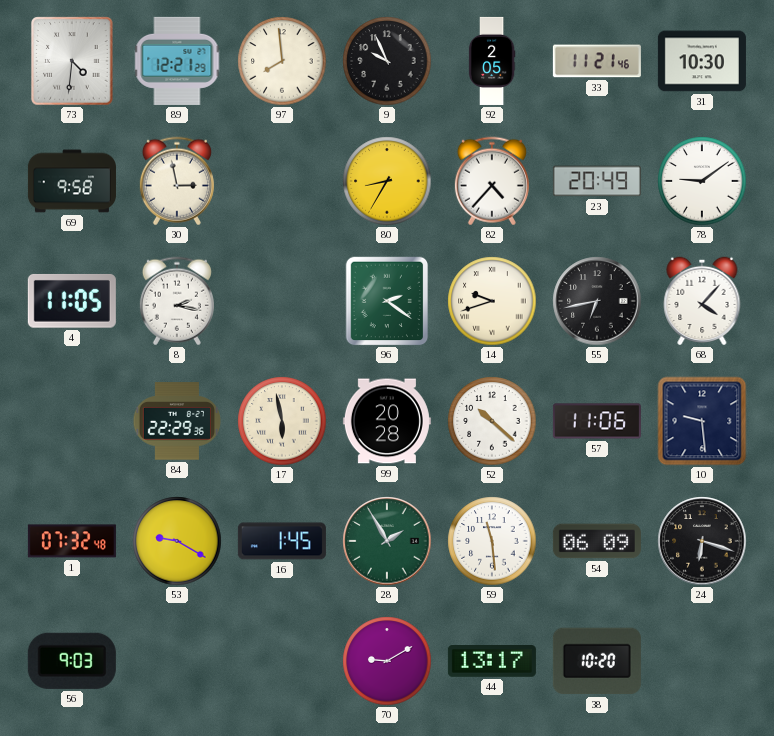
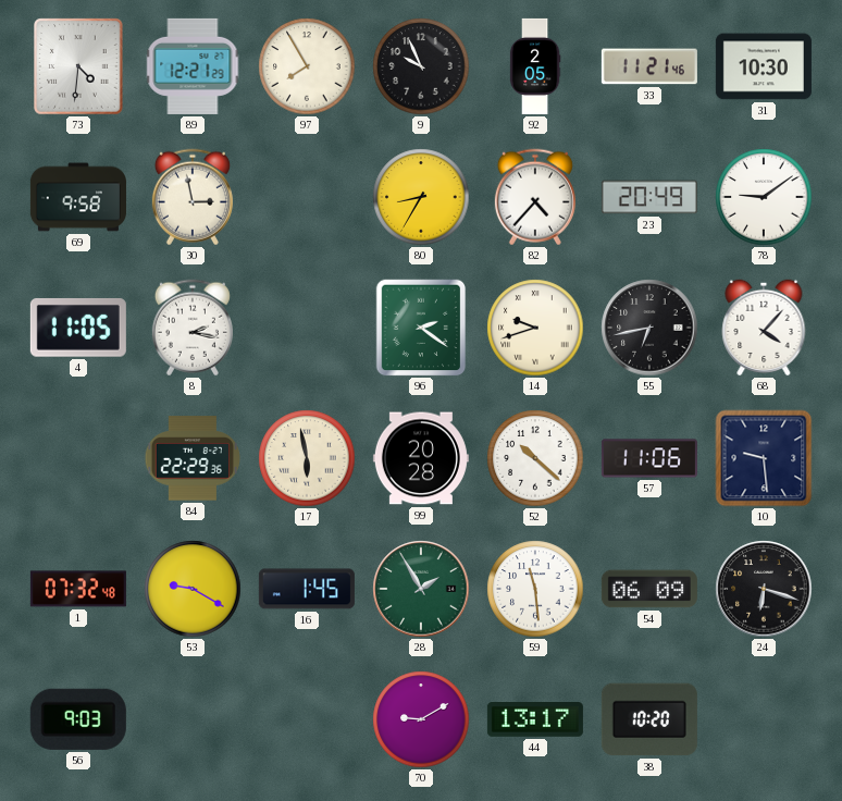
97: 7:59 -> 7:55 (307, 66)
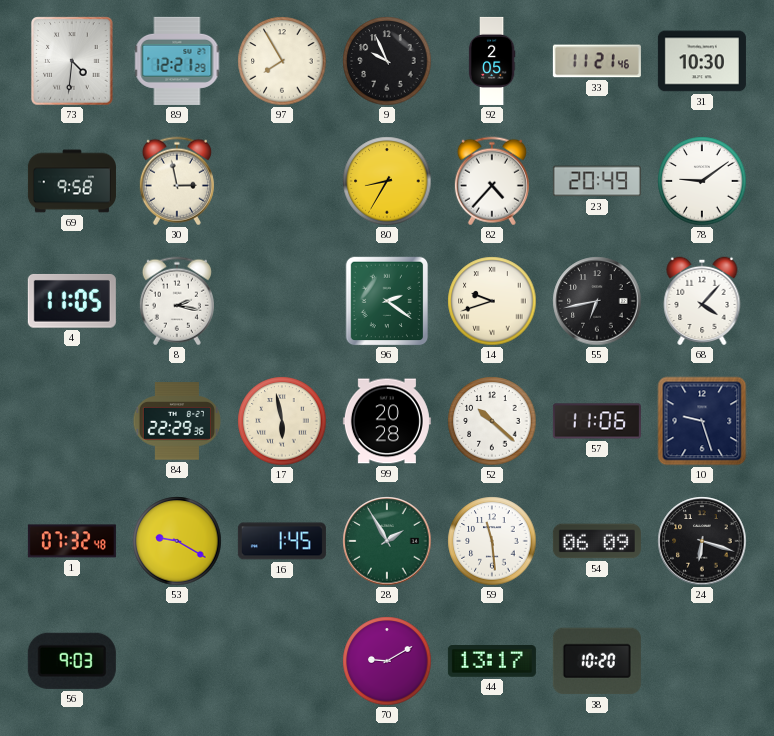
10: 9:29 -> 9:27 (702, 421)
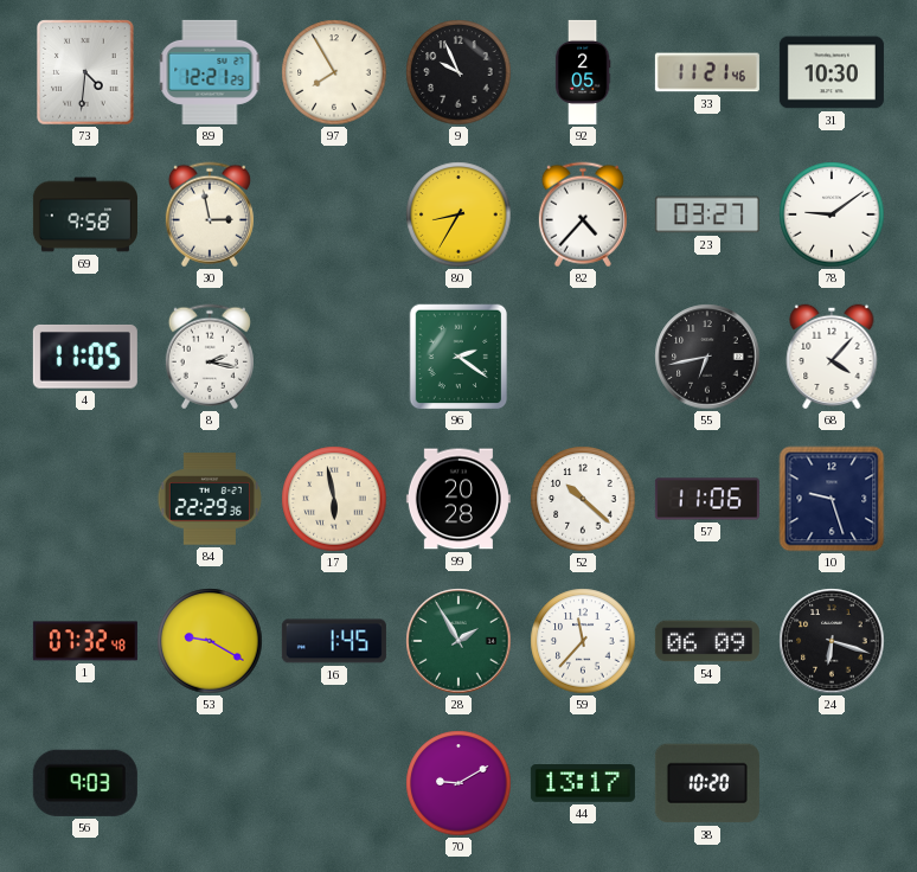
23: 20:49 -> 03:27 (707, 214)
14: 9:42 -> none (492, 301)
59: 11:29 -> 11:37 (583, 641)
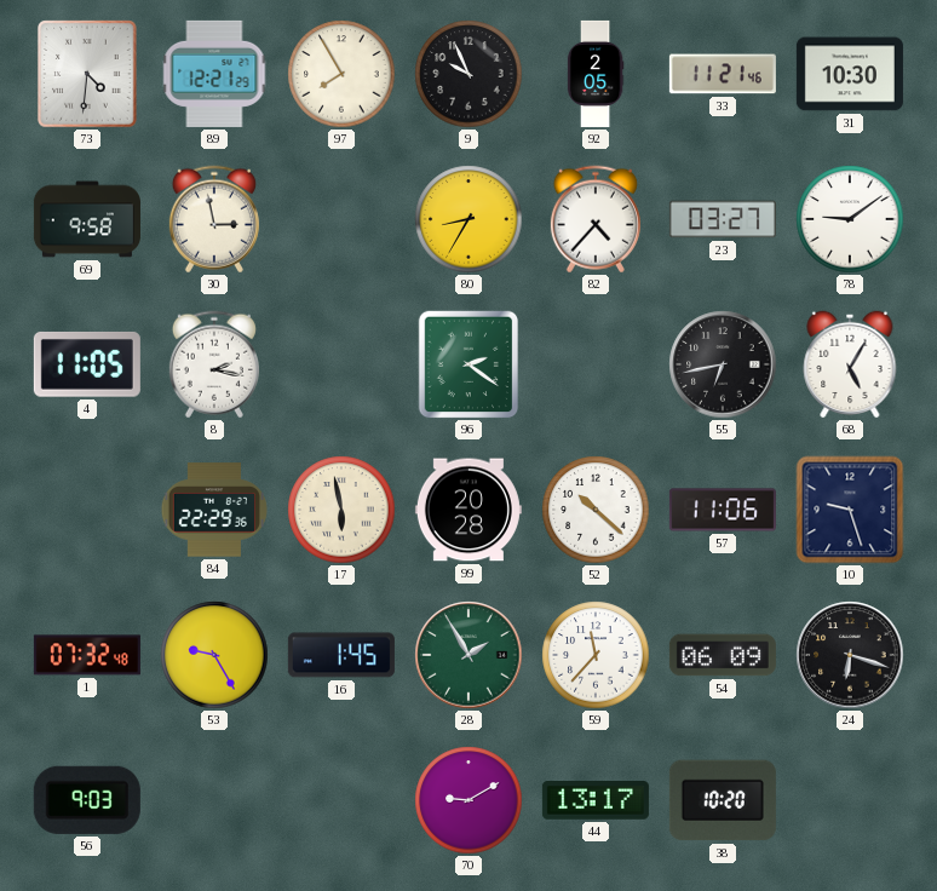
68: 4:07 -> 5:05 (850, 364)
53: 9:20 -> 9:25 (214, 655)
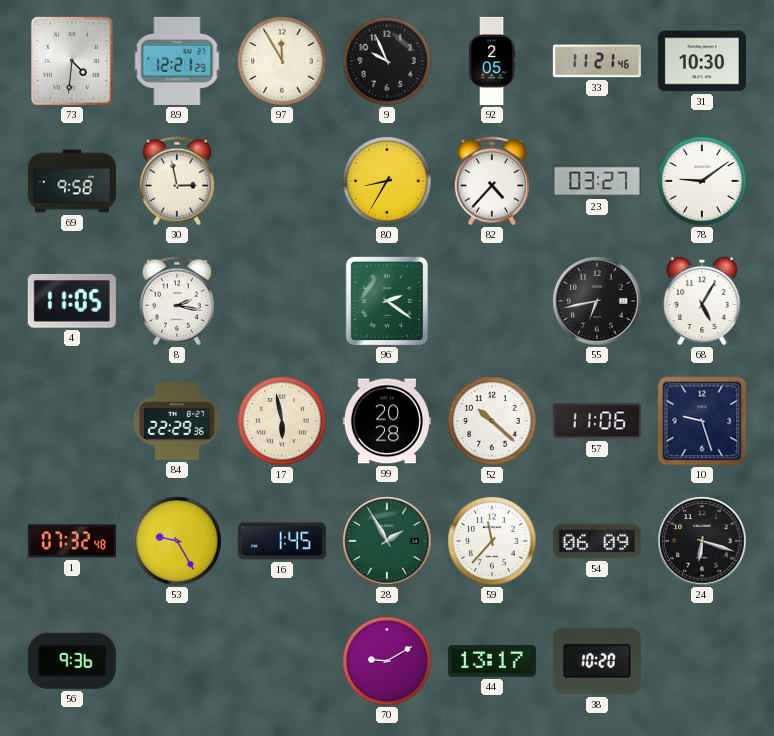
97: 7:55 -> 11:55 (282, 61)
56: 9:03 -> 9:36 (72, 661)
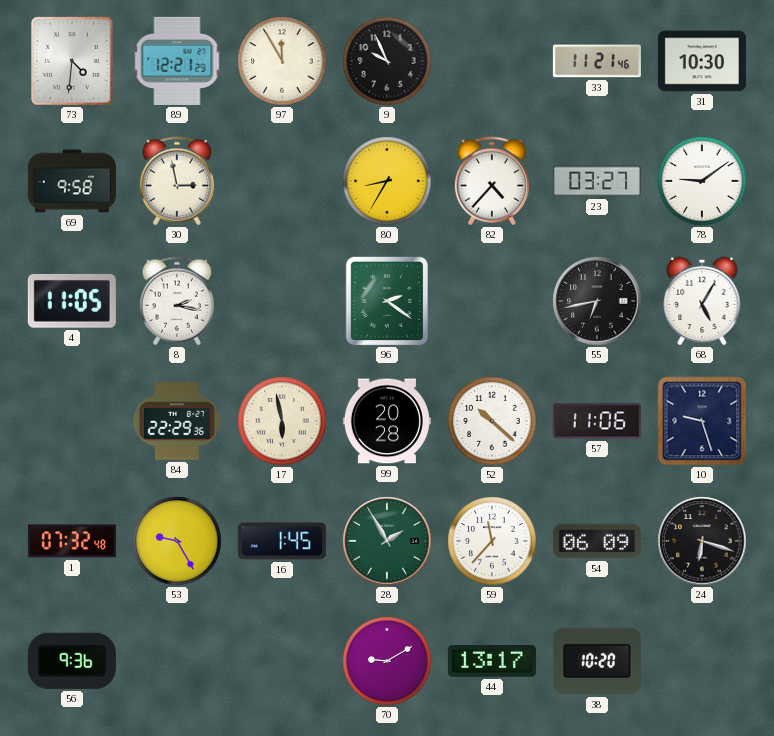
92: 2:05 -> none (492, 61)
